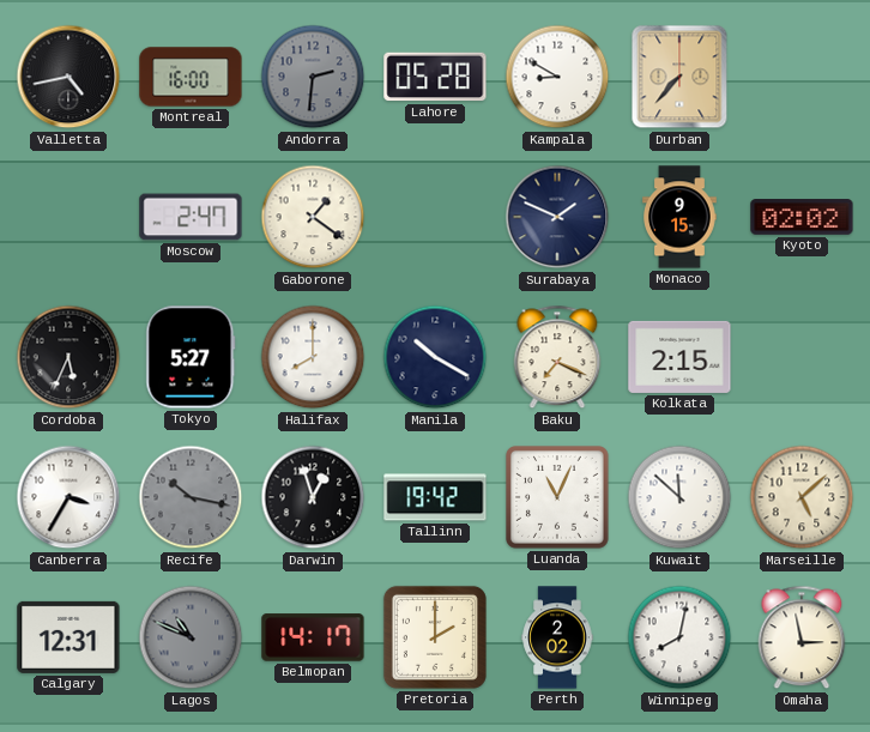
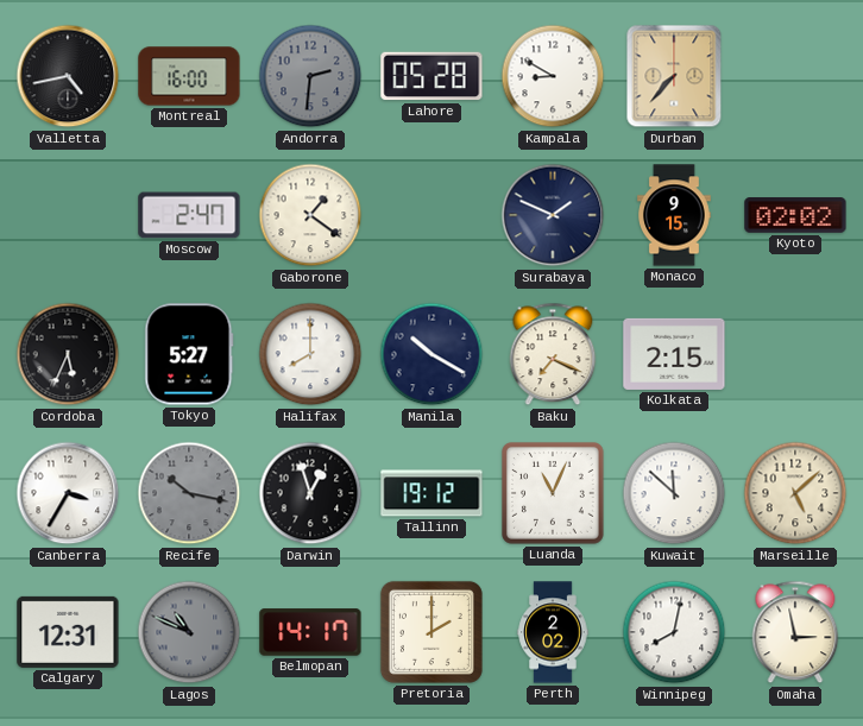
Tallinn: 19:42 -> 19:12 (431, 493)
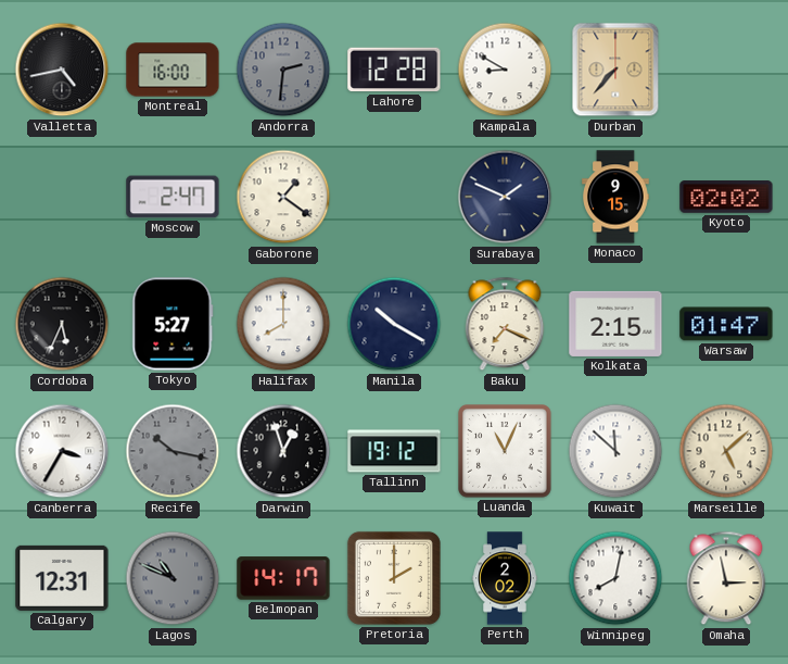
Lahore: 05:28 -> 12:28 (394, 70)
Warsaw: none -> 01:47 (726, 324)
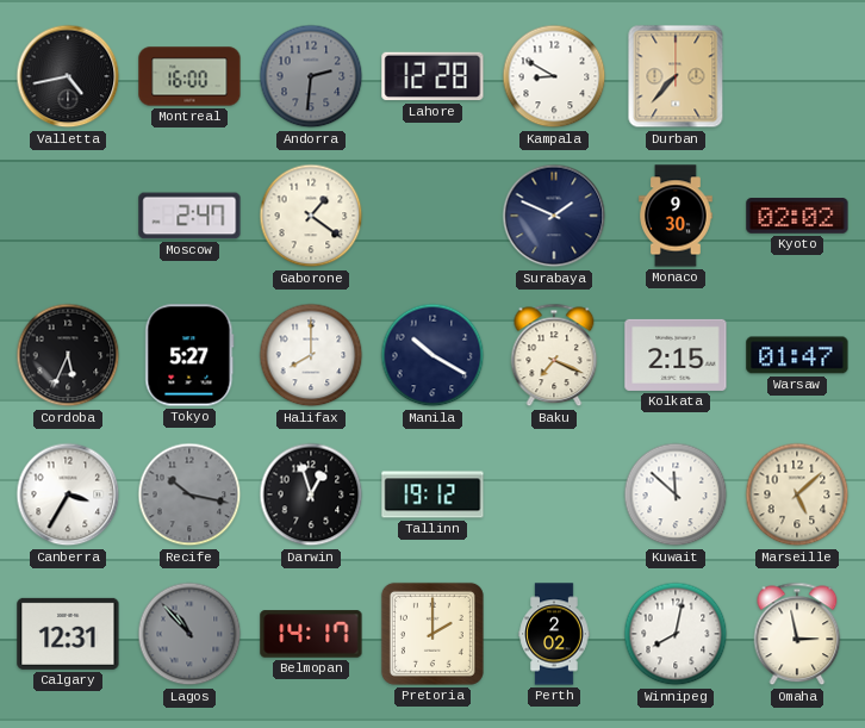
Monaco: 9:15 -> 9:30 (677, 216)
Luanda: 11:04 -> none (506, 452)
Lagos: 10:49 -> 10:53 (189, 634)
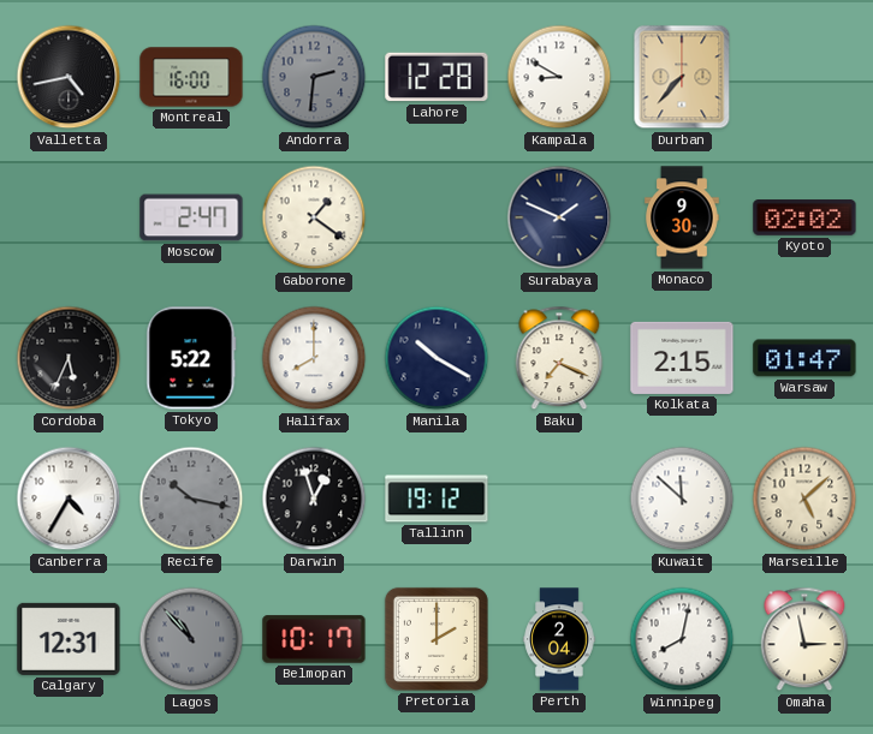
Tokyo: 5:27 -> 5:22 (191, 358)
Canberra: 3:35 -> 4:35 (69, 499)
Belmopan: 14:17 -> 10:17 (314, 639)
Perth: 2:02 -> 2:04 (559, 639)
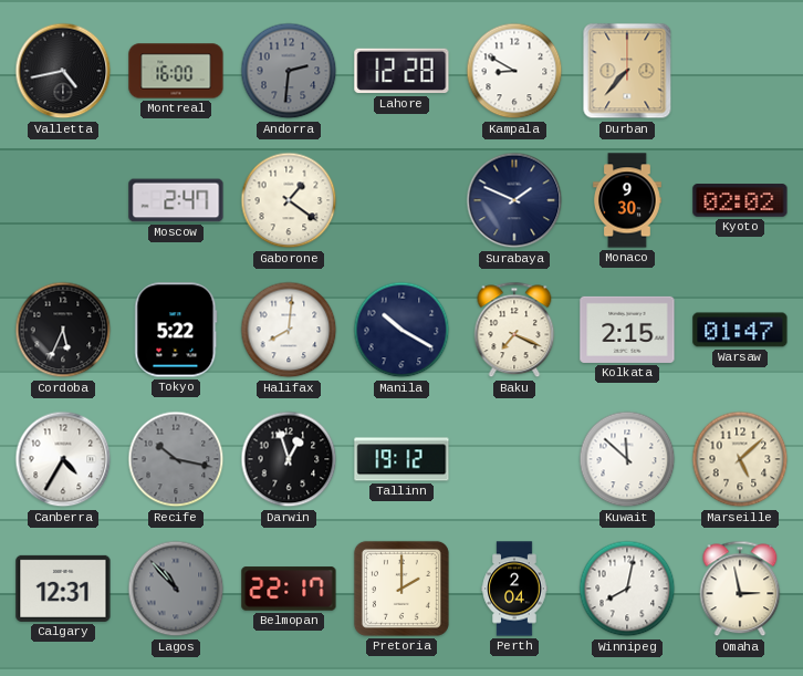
Halifax: 8:00 -> 8:01 (289, 330)
Belmopan: 10:17 -> 22:17 (289, 589)
